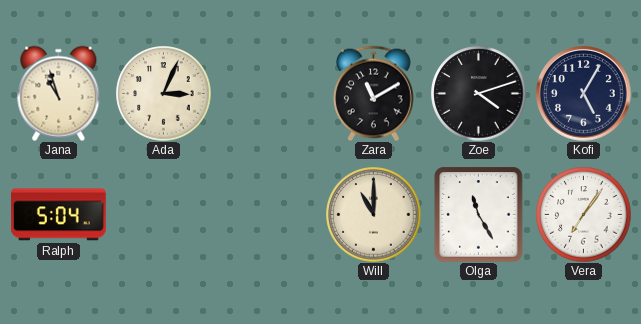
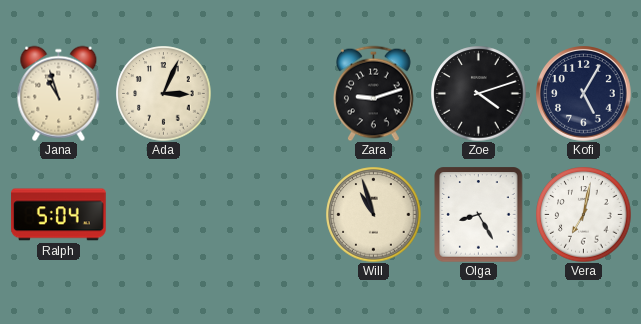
Zara: 11:10 -> 9:12 (374, 93)
Will: 11:00 -> 10:57 (373, 214)
Olga: 11:25 -> 8:25 (479, 214)
Vera: 7:06 -> 7:02 (583, 214)
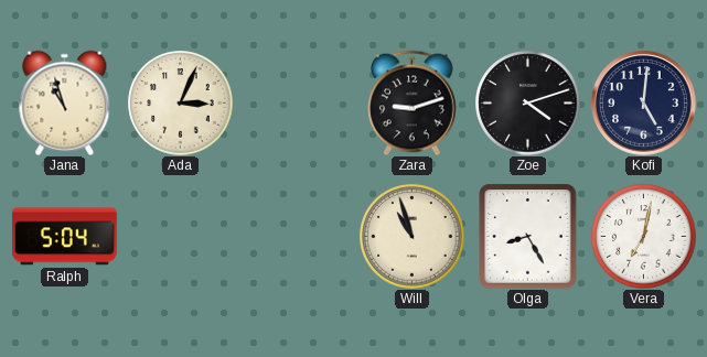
Kofi: 5:05 -> 5:01 (644, 104)
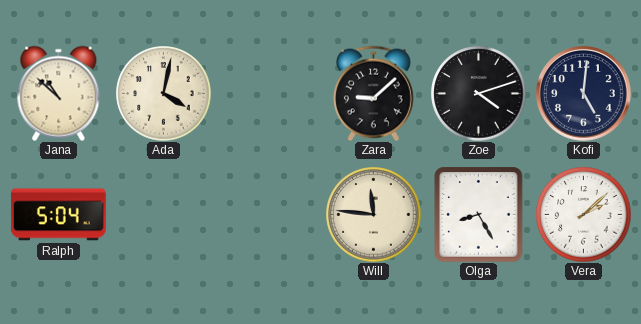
Jana: 10:57 -> 10:52 (59, 93)
Ada: 3:04 -> 4:02 (163, 93)
Zara: 9:12 -> 9:08 (374, 93)
Will: 10:57 -> 11:46 (373, 214)
Vera: 7:02 -> 2:08 (583, 214)
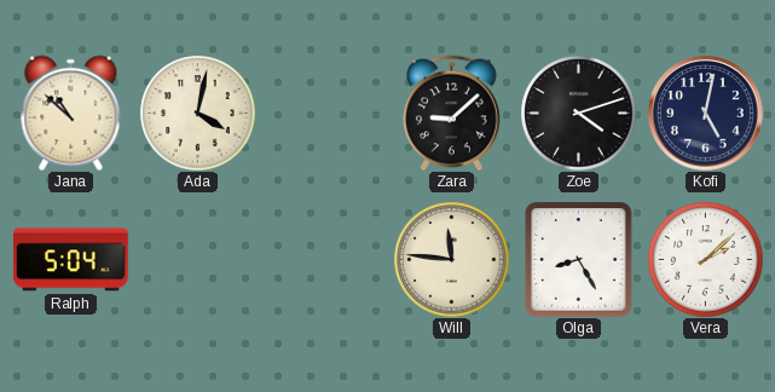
Kofi: 5:01 -> 5:02 (706, 114)
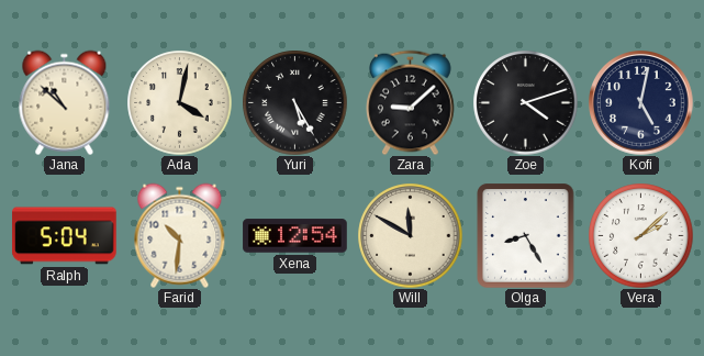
Yuri: none -> 5:25 (294, 102)
Farid: none -> 10:31 (180, 235)
Xena: none -> 12:54 (295, 236)
Will: 11:46 -> 11:50 (410, 235)
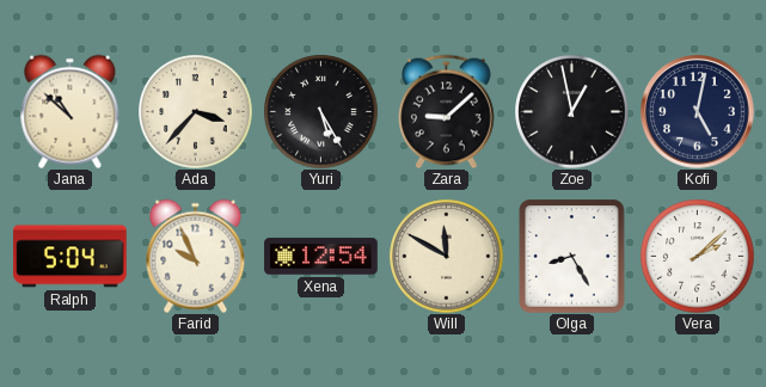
Ada: 4:02 -> 3:37 (195, 111)
Zoe: 4:12 -> 12:58 (571, 111)
Farid: 10:31 -> 9:56 (196, 256)
